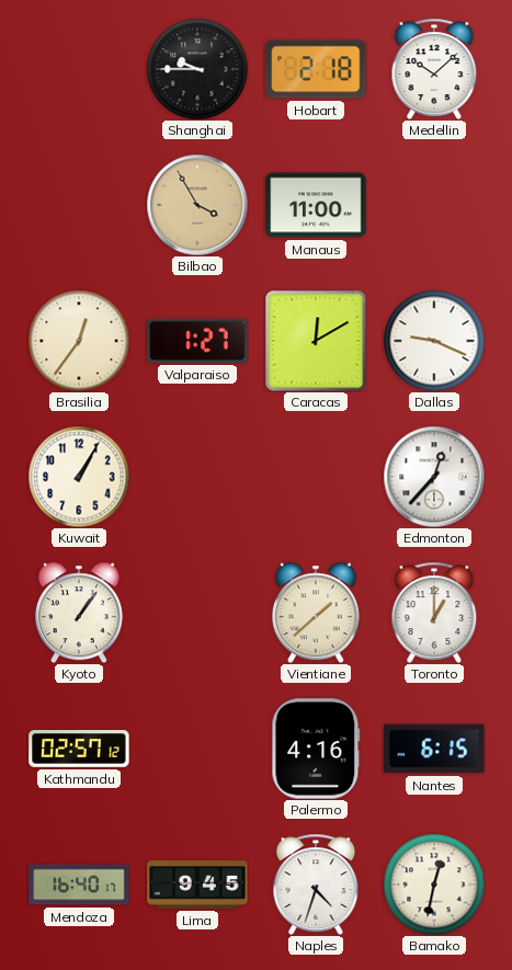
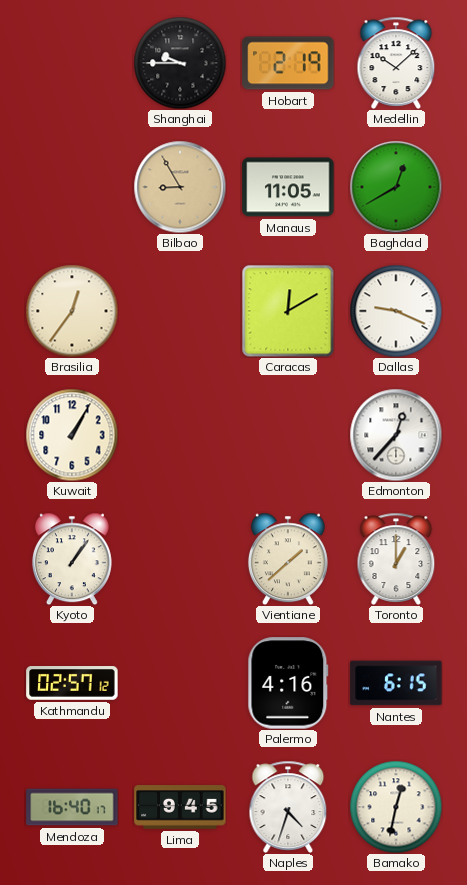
Hobart: 2:18 -> 2:19 (288, 63)
Bilbao: 3:55 -> 8:55 (180, 187)
Manaus: 11:00 -> 11:05 (288, 187)
Baghdad: none -> 12:40 (396, 187)
Valparaiso: 1:27 -> none (197, 341)
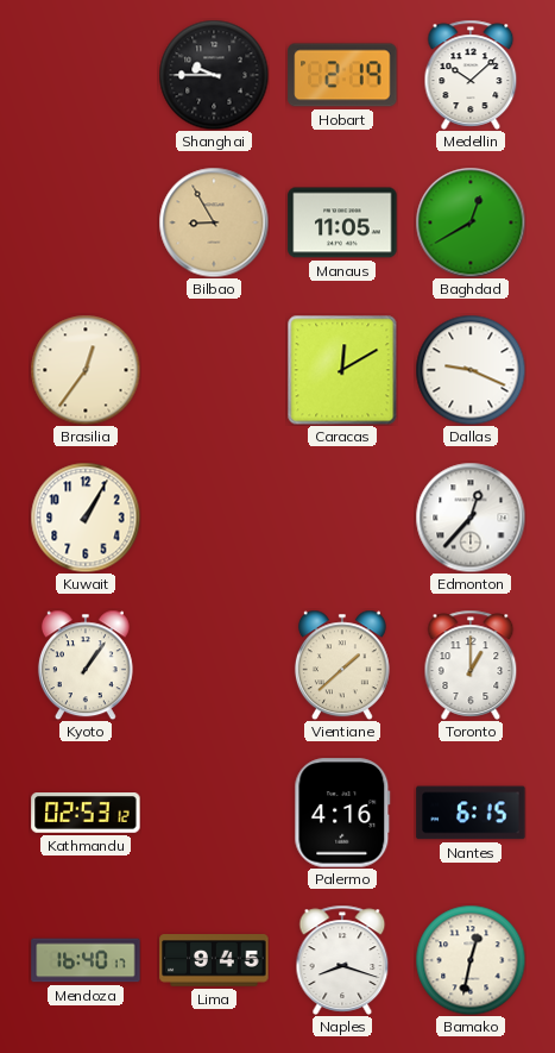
Kathmandu: 02:57 -> 02:53 (86, 813)
Naples: 4:33 -> 8:18 (342, 960)
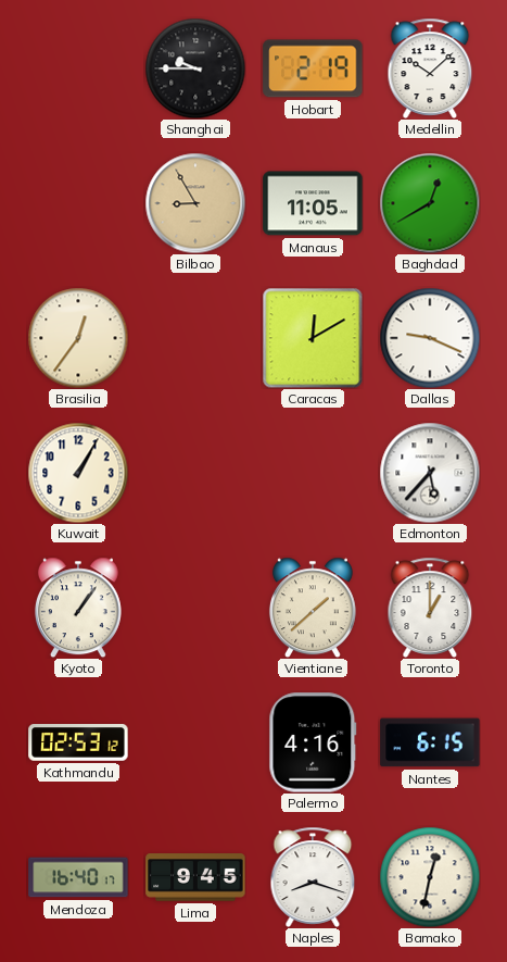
Edmonton: 12:37 -> 5:37 (430, 473)
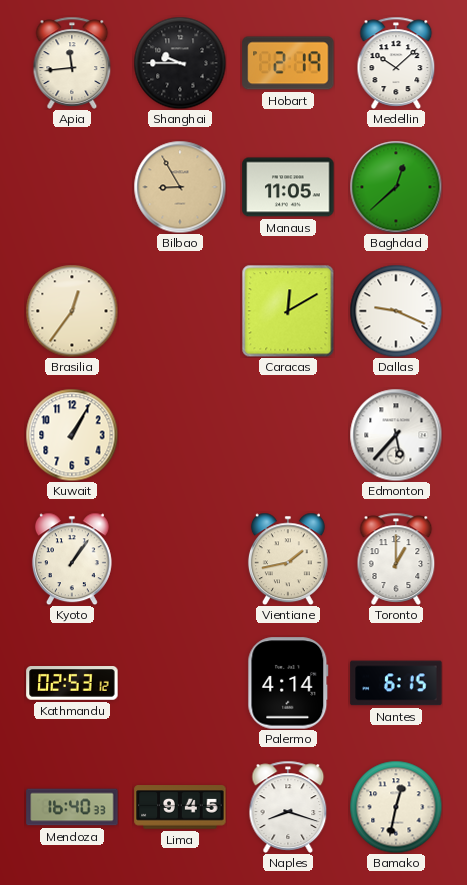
Apia: none -> 11:44 (72, 63)
Baghdad: 12:40 -> 12:38 (396, 187)
Vientiane: 1:38 -> 1:43 (288, 559)
Palermo: 4:16 -> 4:14 (288, 683)
Mendoza: 16:40:17 -> 16:40:33 (72, 807)
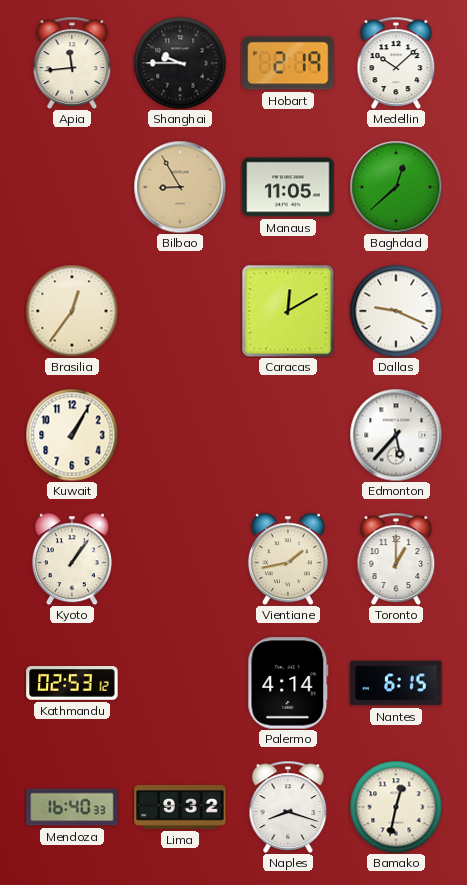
Lima: 9:45 -> 9:32 (180, 807)
